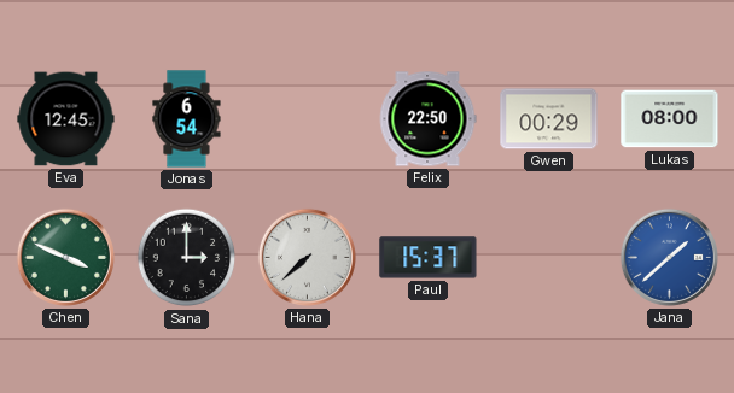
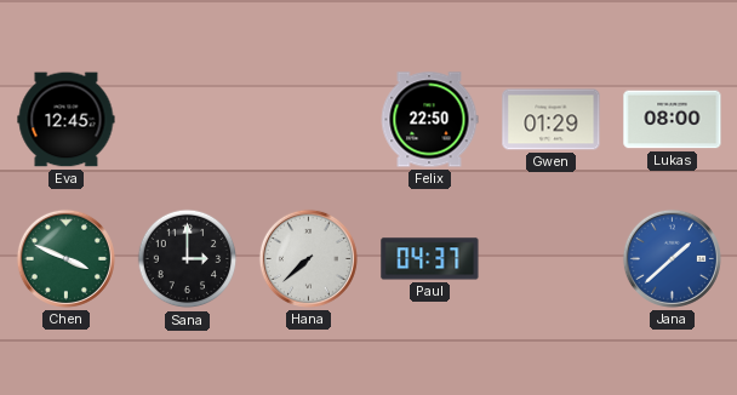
Jonas: 6:54 -> none (187, 119)
Gwen: 00:29 -> 01:29 (552, 120)
Paul: 15:37 -> 04:37 (430, 259)
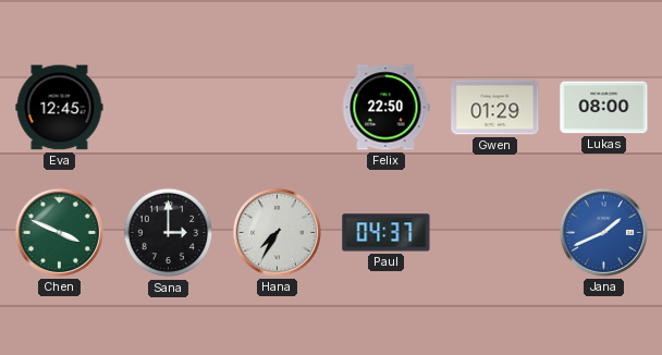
Hana: 7:38 -> 7:35 (277, 232)
Jana: 1:38 -> 1:41 (603, 232)
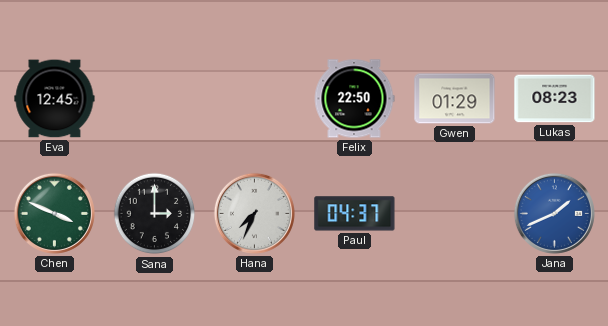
Lukas: 08:00 -> 08:23 (555, 99)
Hana: 7:35 -> 7:34 (254, 213)
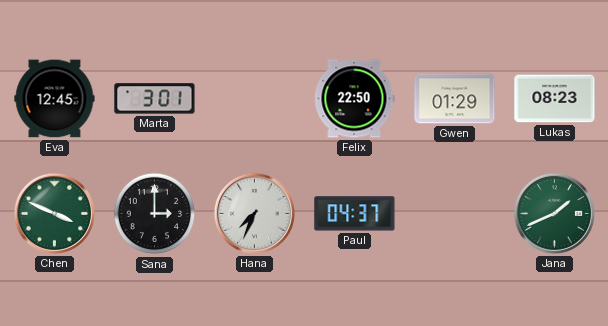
Marta: none -> 3:01 (155, 99)
Jana dial: blue -> green (554, 213)
